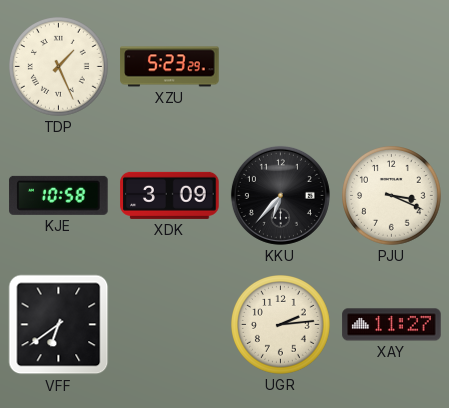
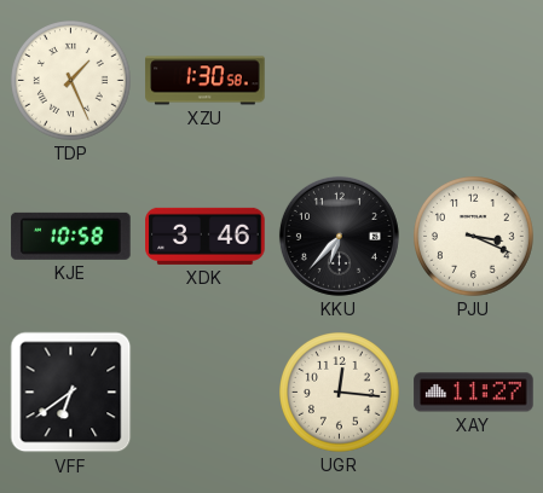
XZU: 5:23 -> 1:30 (206, 81)
XDK: 3:09 -> 3:46 (206, 236)
UGR: 2:14 -> 12:16 (340, 393)
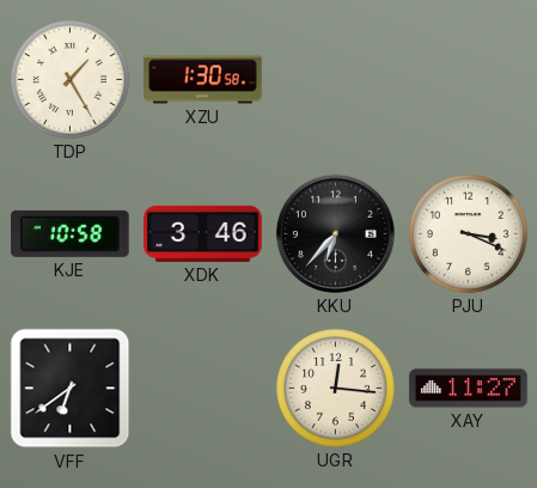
TDP: 1:26 -> 1:25 (71, 80)
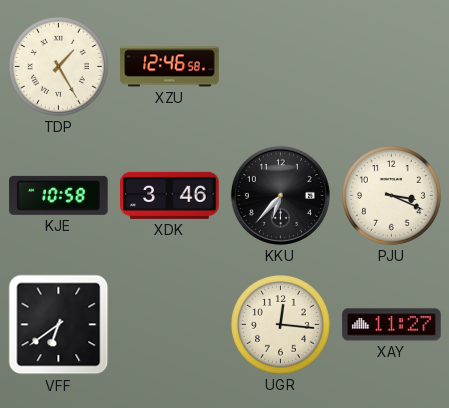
XZU: 1:30 -> 12:46 (170, 67)
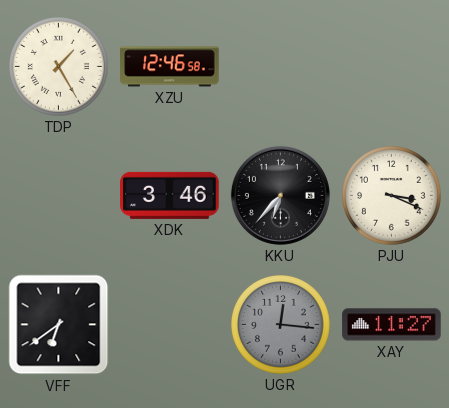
KJE: 10:58 -> none (59, 195)
UGR dial: cream -> grey (281, 325)
